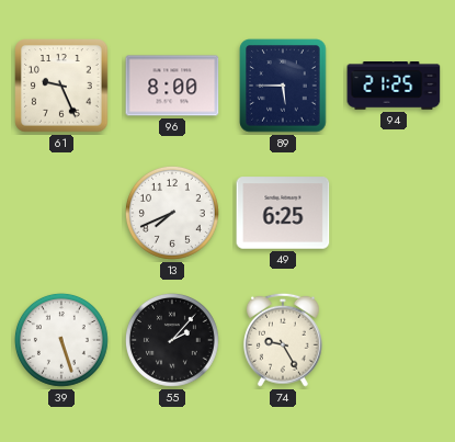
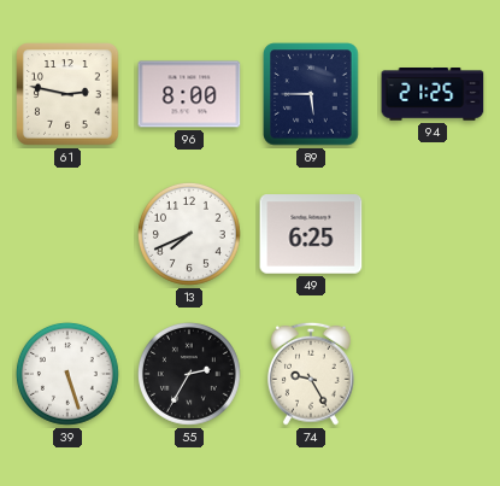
61: 9:26 -> 2:47 (67, 94)
55: 2:07 -> 2:35 (189, 374)
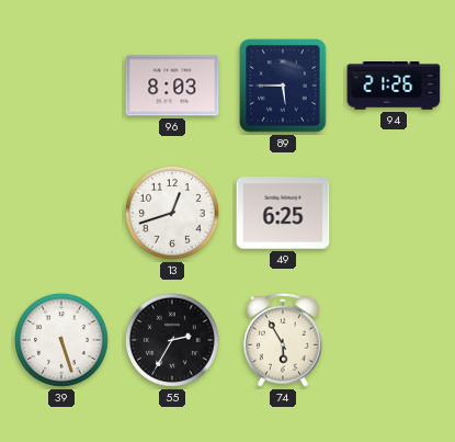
61: 2:47 -> none (67, 94)
96: 8:00 -> 8:03 (172, 86)
94: 21:25 -> 21:26 (394, 87)
13: 7:41 -> 12:42 (172, 213)
74: 9:25 -> 5:55 (283, 340)
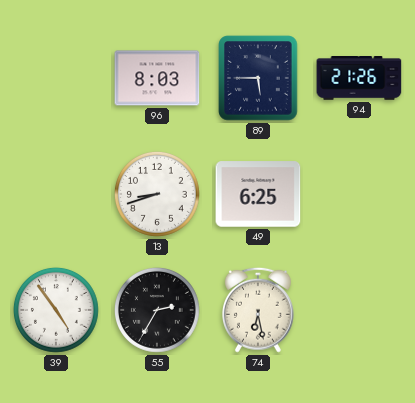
13: 12:42 -> 8:42 (157, 194)
39: 5:27 -> 4:54 (56, 310)
74: 5:55 -> 6:28 (258, 310)
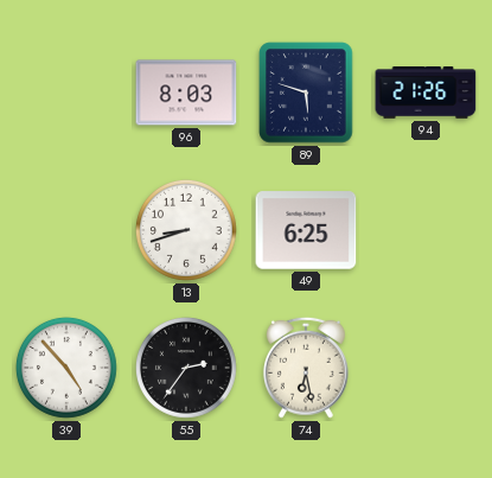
89: 5:45 -> 5:48 (306, 93)
39: 4:54 -> 4:53 (66, 368)
55: 2:35 -> 2:36 (186, 368)
